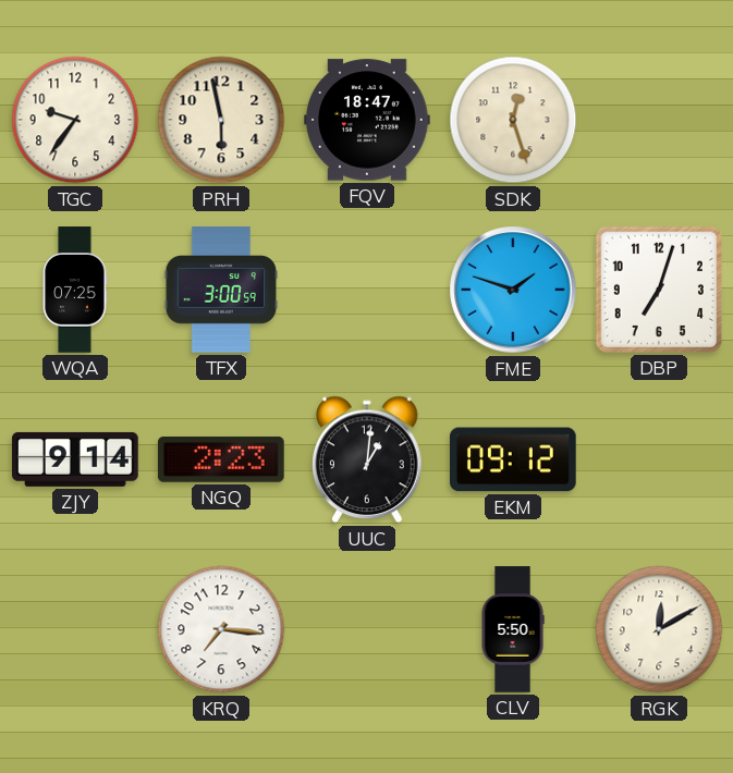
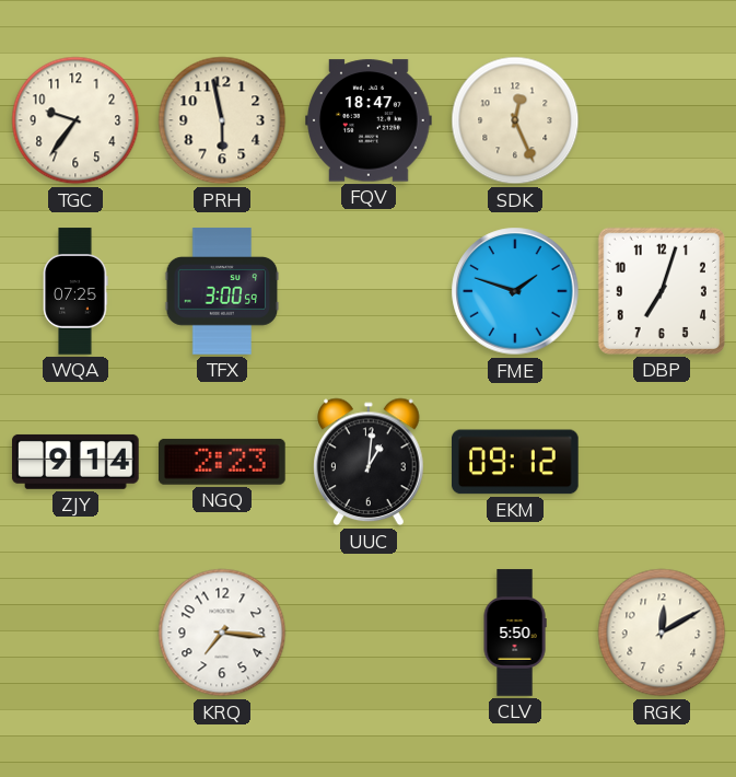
SDK: 12:27 -> 12:26 (515, 120)
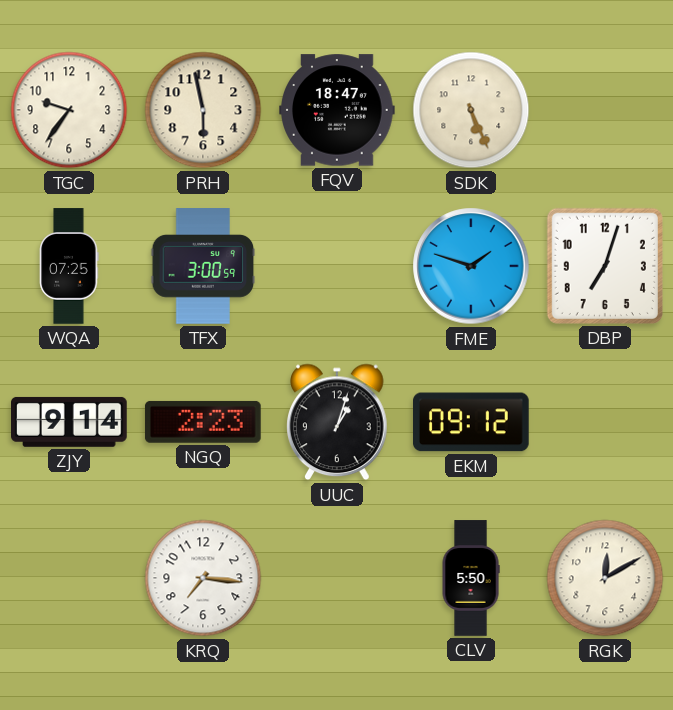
SDK: 12:26 -> 5:26 (471, 110)
UUC: 1:01 -> 1:03 (337, 422)
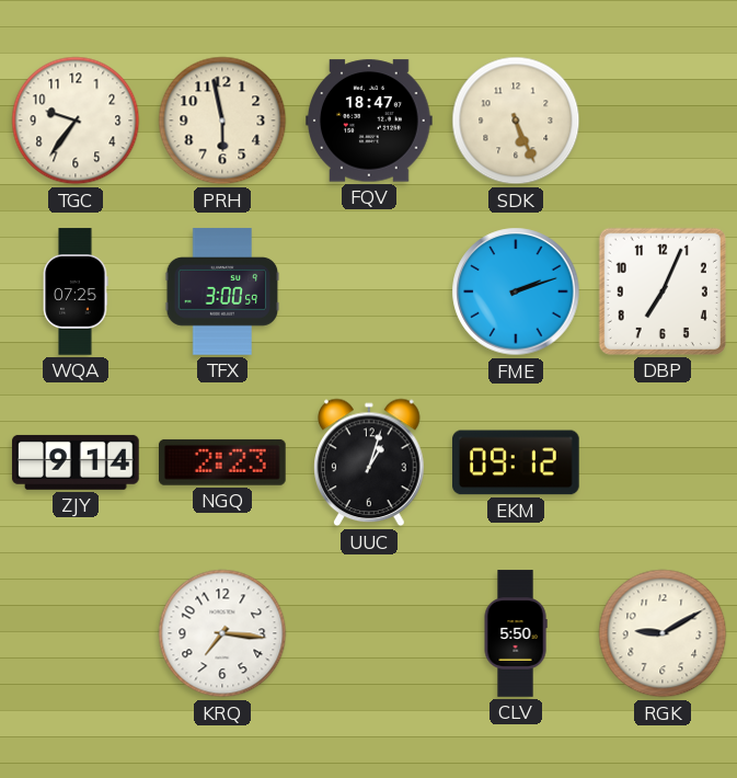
FME: 1:48 -> 2:12 (516, 291)
DBP: 7:03 -> 7:04 (663, 291)
RGK: 12:10 -> 9:10 (663, 633)
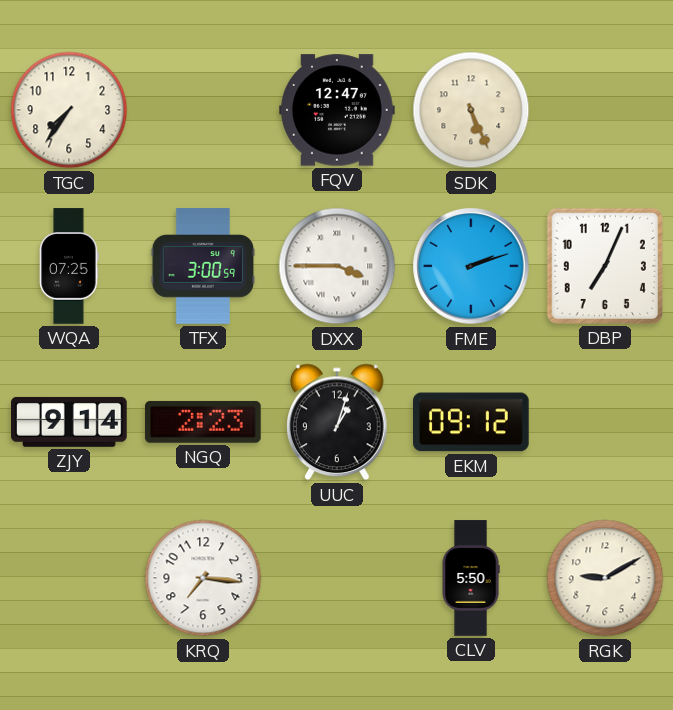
TGC: 9:36 -> 7:36 (69, 110)
PRH: 5:58 -> none (222, 121)
FQV: 18:47 -> 12:47 (337, 110)
DXX: none -> 3:45 (337, 266)
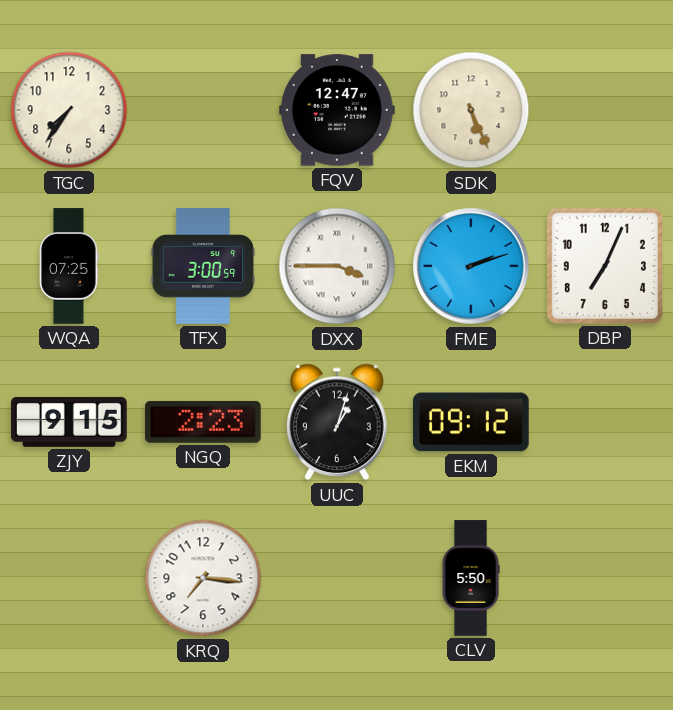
ZJY: 9:14 -> 9:15 (69, 422)
RGK: 9:10 -> none (605, 578)
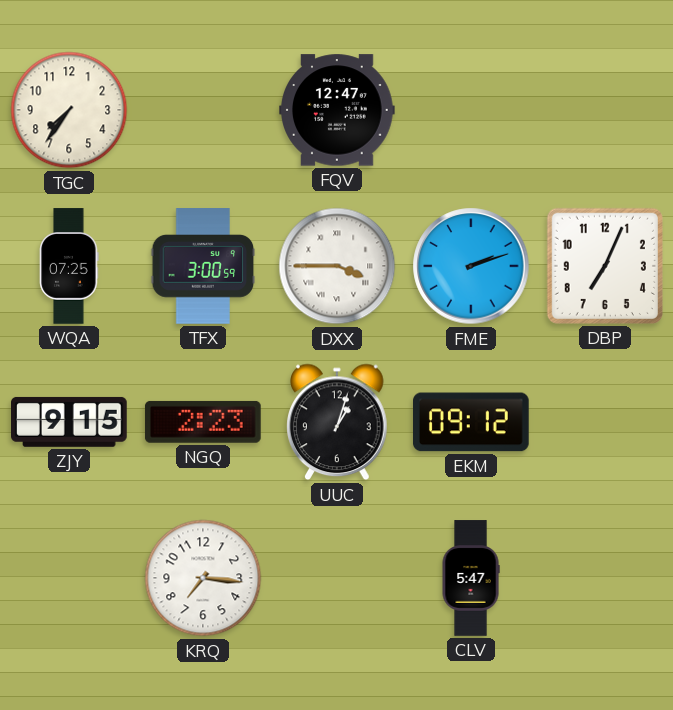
SDK: 5:26 -> none (471, 110)
CLV: 5:50 -> 5:47 (471, 578)
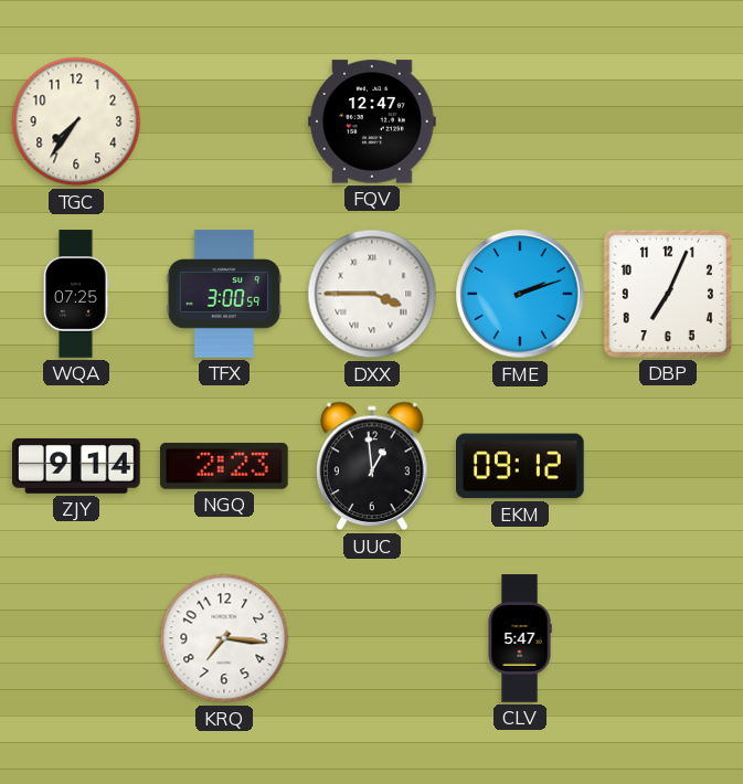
ZJY: 9:15 -> 9:14 (76, 466)
UUC: 1:03 -> 12:59 (372, 466)
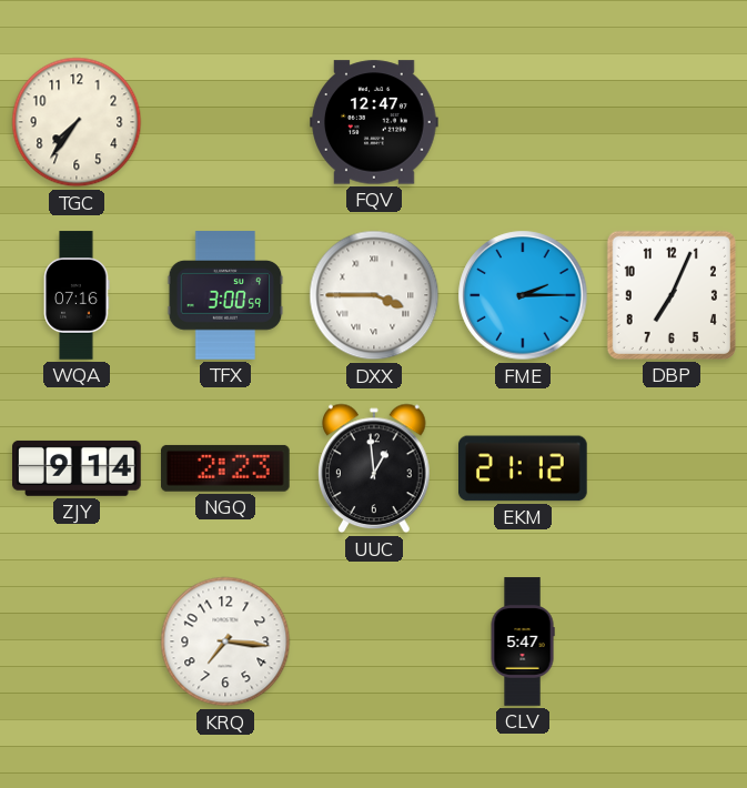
WQA: 07:25 -> 07:16 (77, 295)
FME: 2:12 -> 2:15 (523, 295)
EKM: 09:12 -> 21:12 (524, 468)
